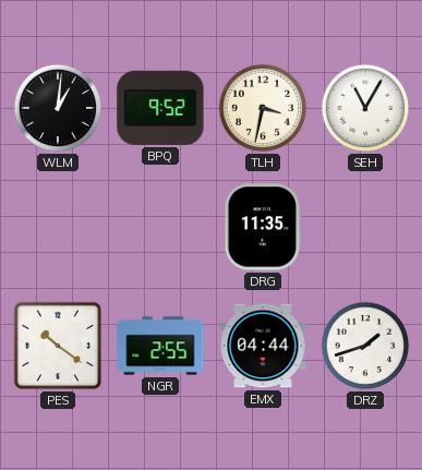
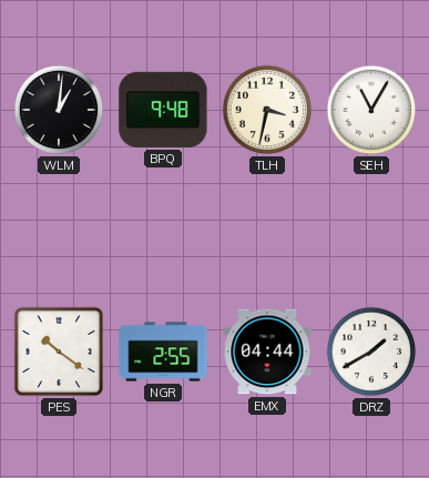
BPQ: 9:52 -> 9:48 (163, 110)
DRG: 11:35 -> none (262, 227)
DRZ: 1:42 -> 1:40 (371, 352)
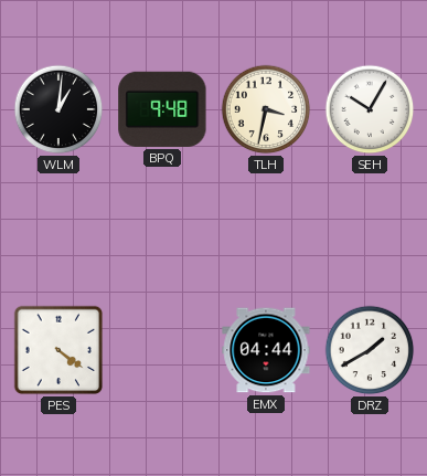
SEH: 11:05 -> 10:05 (370, 109)
PES: 10:21 -> 4:21 (58, 350)
NGR: 2:55 -> none (163, 352)
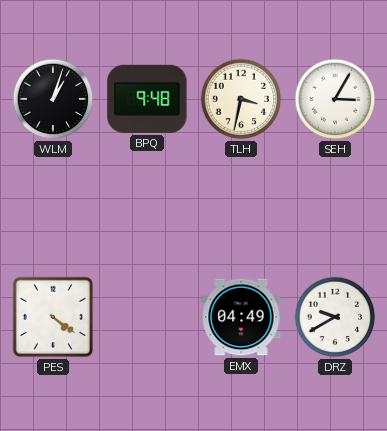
WLM: 1:01 -> 1:03 (53, 99)
SEH: 10:05 -> 3:05 (335, 99)
EMX: 04:44 -> 04:49 (241, 317)
DRZ: 1:40 -> 9:40 (335, 317)
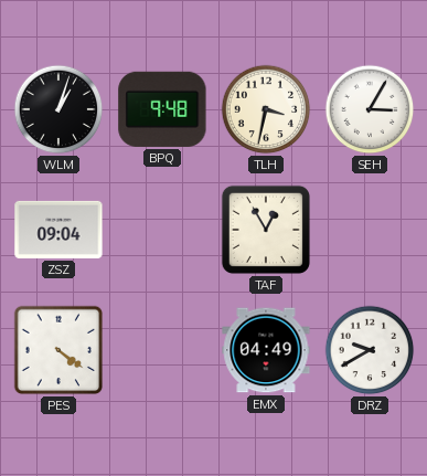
ZSZ: none -> 09:04 (58, 230)
TAF: none -> 12:55 (266, 230)
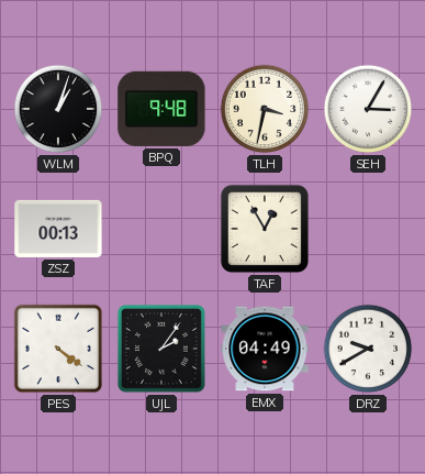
ZSZ: 09:04 -> 00:13 (58, 229)
UJL: none -> 2:06 (161, 349)
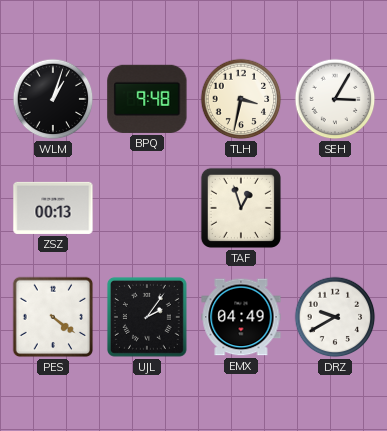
TAF: 12:55 -> 12:57 (241, 208)
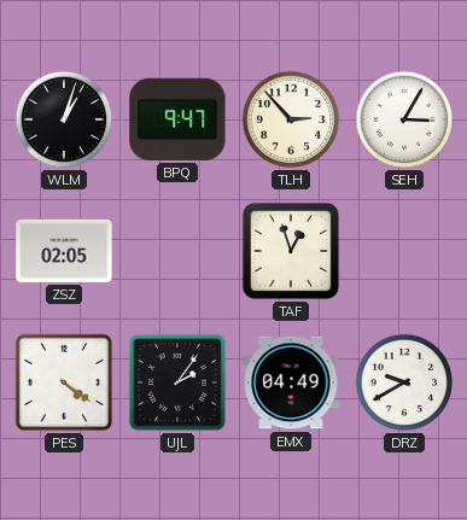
BPQ: 9:48 -> 9:47 (177, 119)
TLH: 3:32 -> 2:53 (291, 119)
ZSZ: 00:13 -> 02:05 (64, 251)
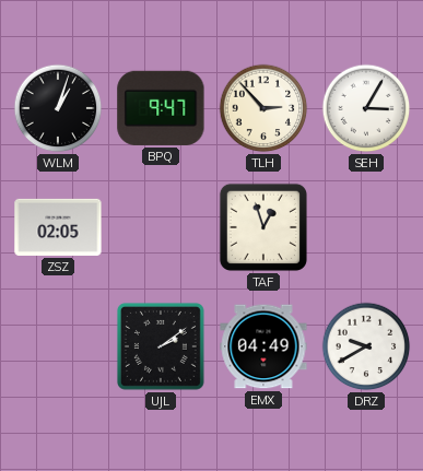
PES: 4:21 -> none (64, 382)
UJL: 2:06 -> 2:09 (161, 346)
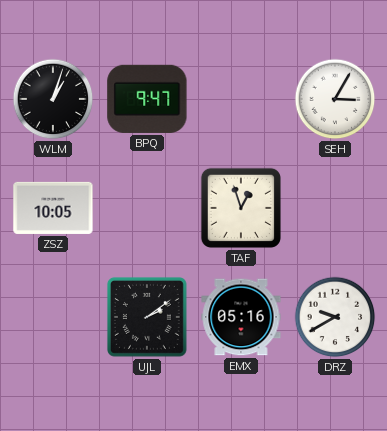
TLH: 2:53 -> none (263, 108)
ZSZ: 02:05 -> 10:05 (53, 208)
EMX: 04:49 -> 05:16 (241, 317)
